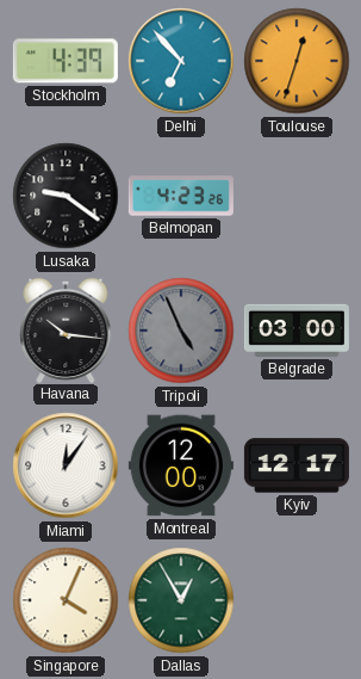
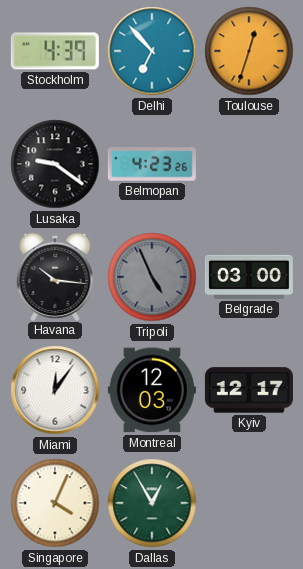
Montreal: 12:00 -> 12:03 (152, 390)
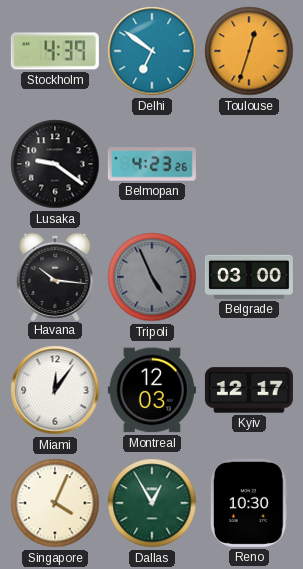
Delhi: 6:53 -> 6:51 (152, 51)
Reno: none -> 10:30 (249, 503)
